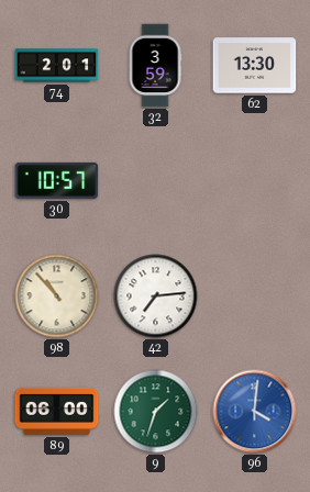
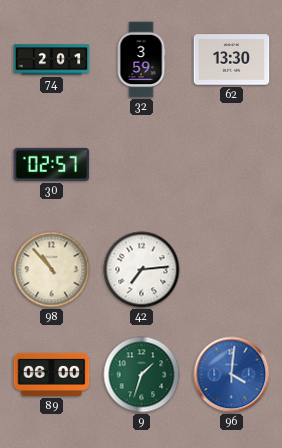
30: 10:57 -> 02:57 (52, 164)
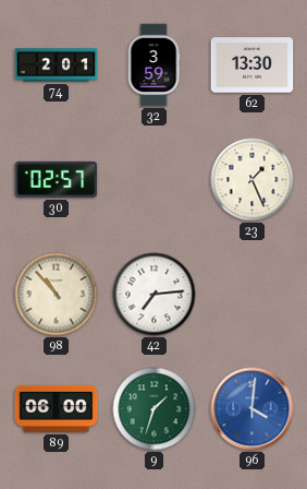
23: none -> 1:26 (253, 180)
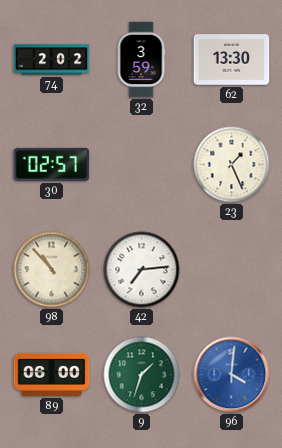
74: 2:01 -> 2:02 (52, 60)
